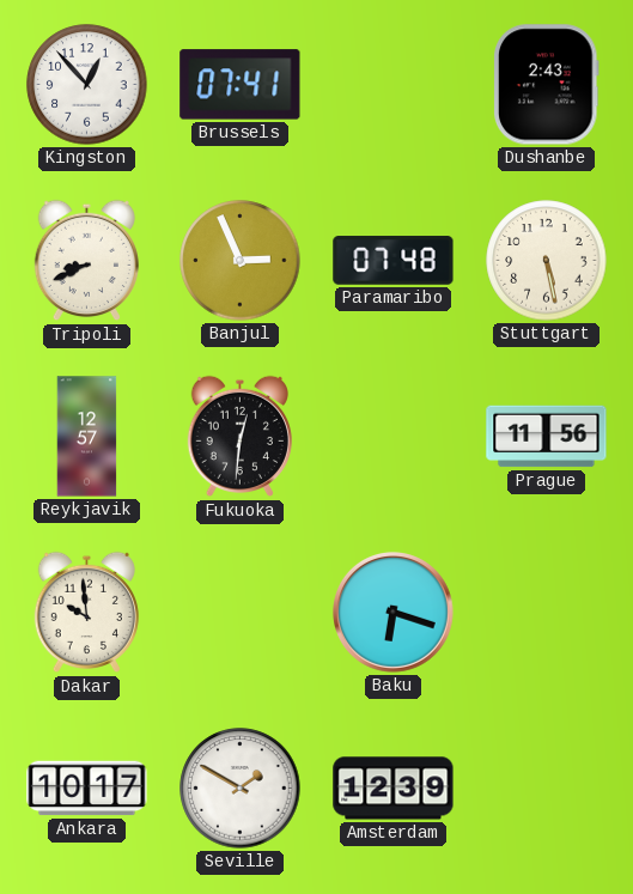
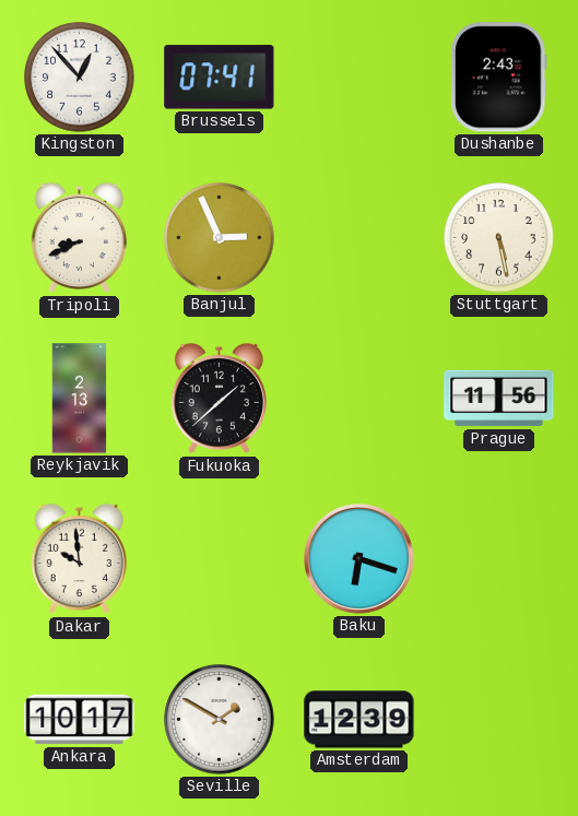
Paramaribo: 07:48 -> none (394, 261)
Reykjavik: 12:57 -> 2:13 (80, 399)
Fukuoka: 12:31 -> 1:38 (219, 399)
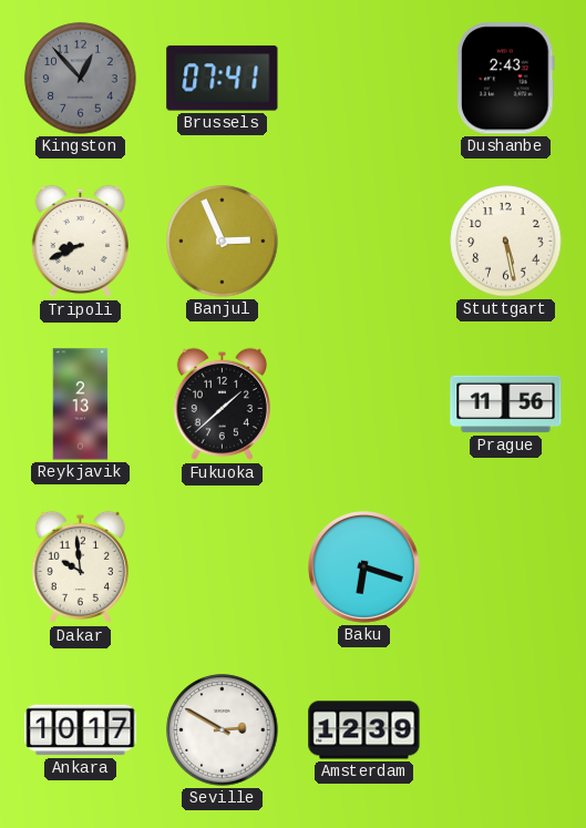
Kingston dial: white -> grey (81, 79)
Seville: 1:50 -> 2:50 (223, 730)
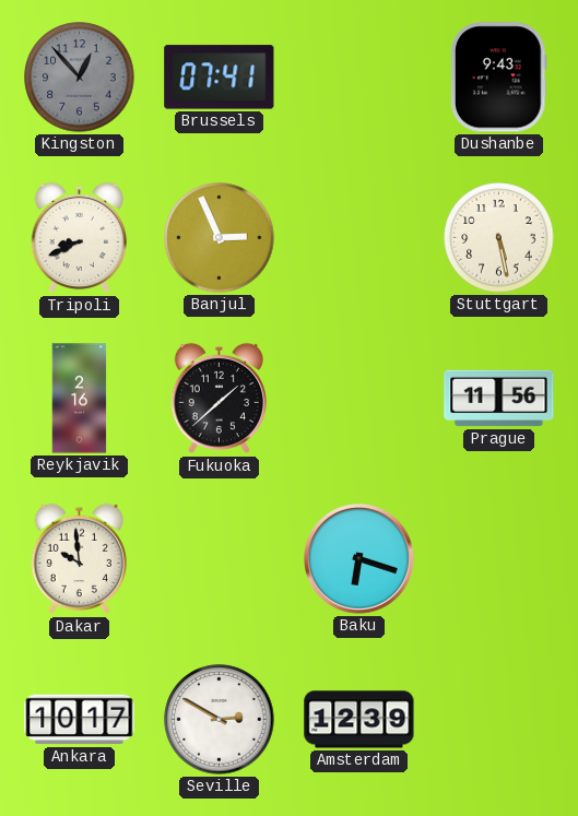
Dushanbe: 2:43 -> 9:43 (499, 78)
Reykjavik: 2:13 -> 2:16 (80, 399)
